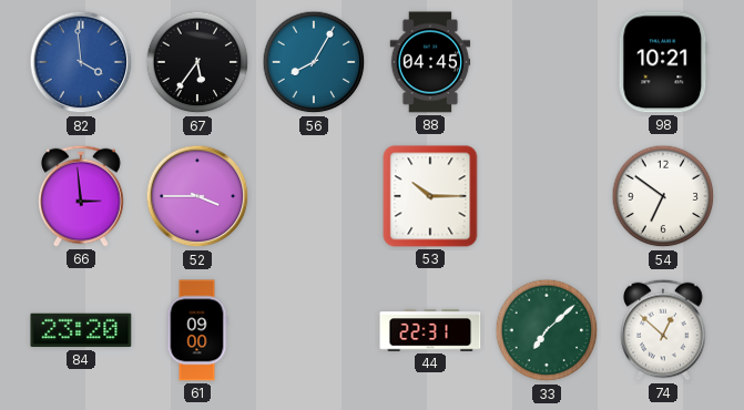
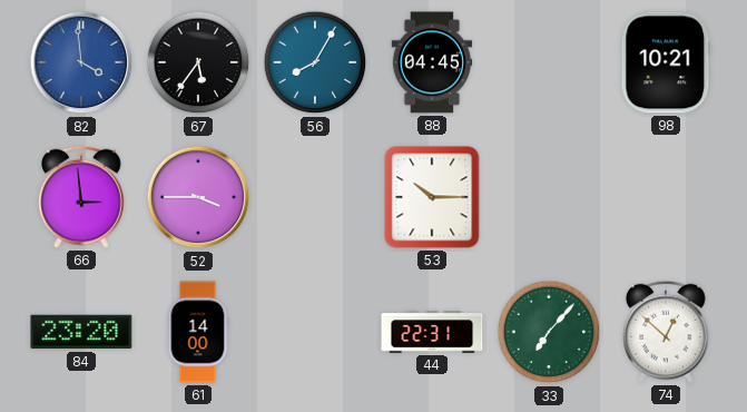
54: 6:51 -> none (663, 196)
61: 09:00 -> 14:00 (198, 332)
33: 7:08 -> 7:07 (549, 332)
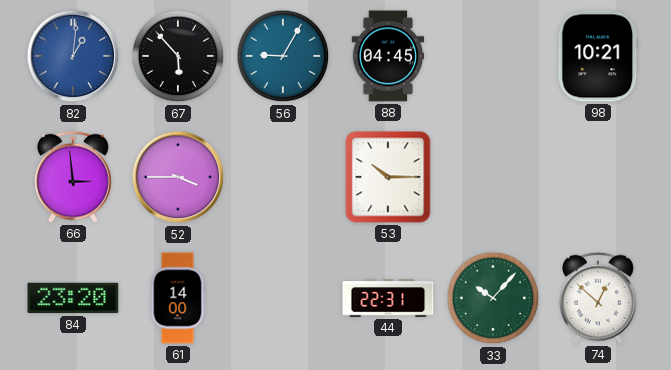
82: 3:59 -> 1:01 (73, 56)
67: 5:36 -> 5:53 (178, 56)
56: 8:05 -> 9:05 (283, 56)
33: 7:07 -> 10:07 (493, 298)
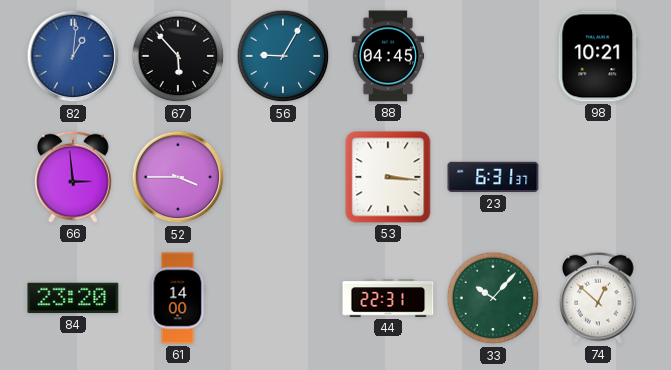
53: 10:15 -> 3:16 (388, 177)
23: none -> 6:31 (493, 177)
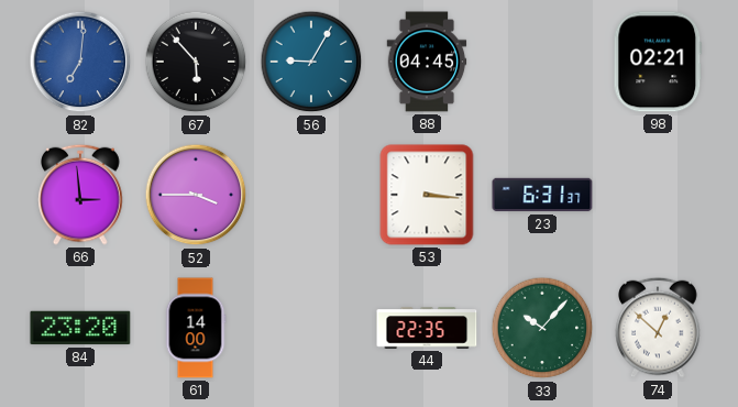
82: 1:01 -> 7:01 (80, 62)
98: 10:21 -> 02:21 (658, 62)
44: 22:31 -> 22:35 (427, 328)
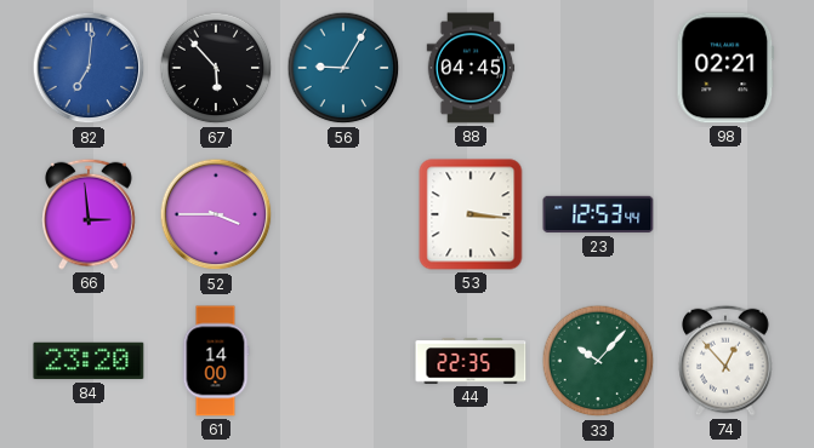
23: 6:31 -> 12:53 (598, 214)
74: 12:52 -> 12:53 (725, 361)
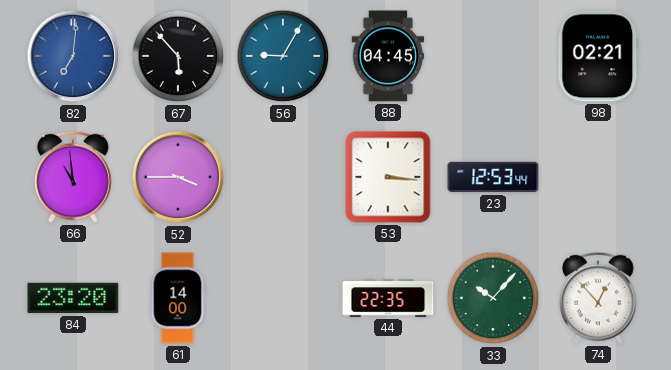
66: 2:59 -> 10:59 (73, 177)
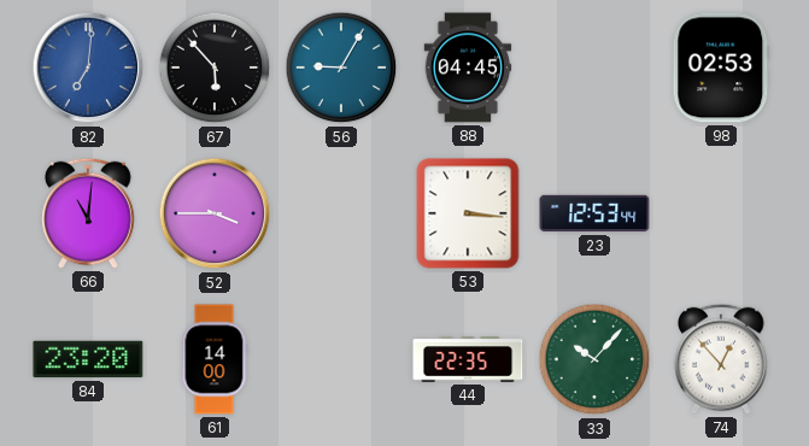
98: 02:21 -> 02:53 (721, 68)
66: 10:59 -> 11:01 (88, 213)
